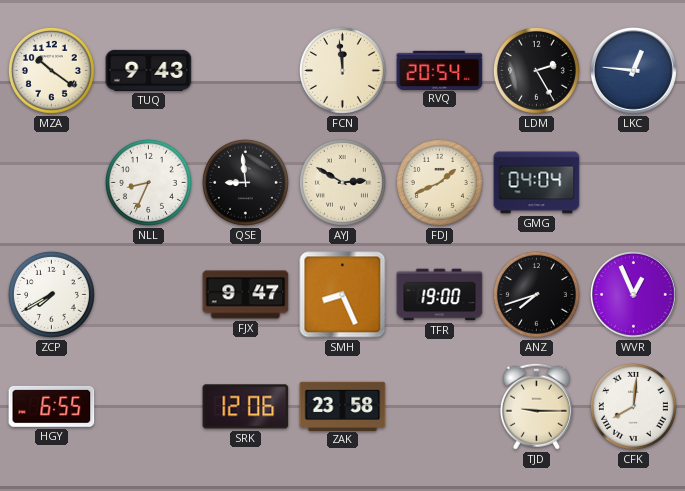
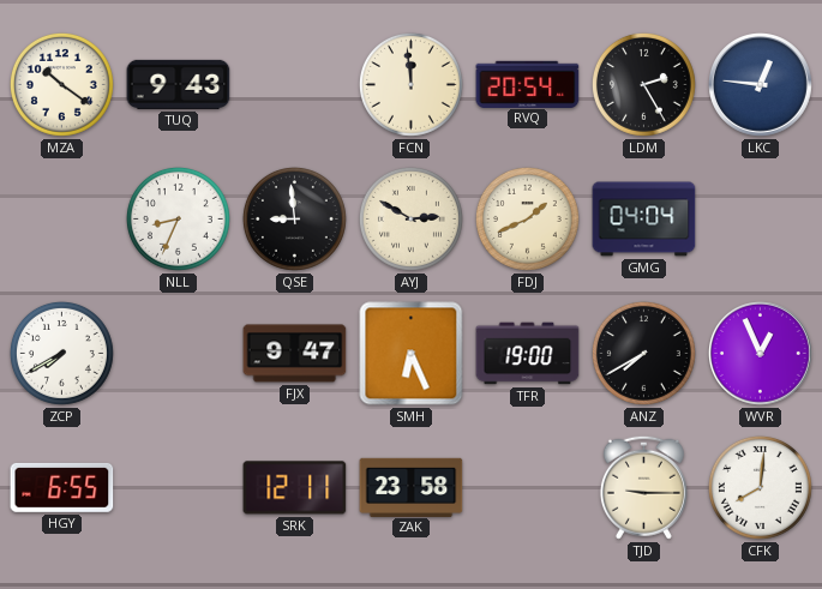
SMH: 8:26 -> 6:26 (412, 354)
ANZ: 7:42 -> 7:40 (643, 353)
SRK: 12:06 -> 12:11 (295, 488)
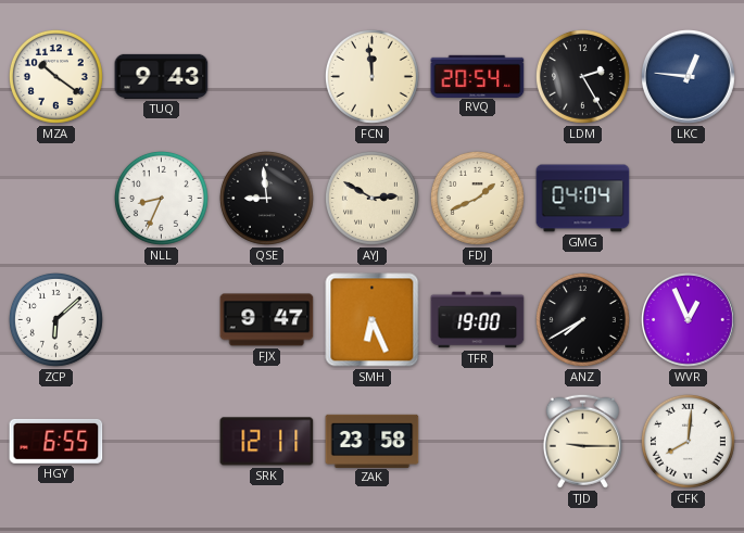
ZCP: 7:40 -> 6:08 (55, 319)
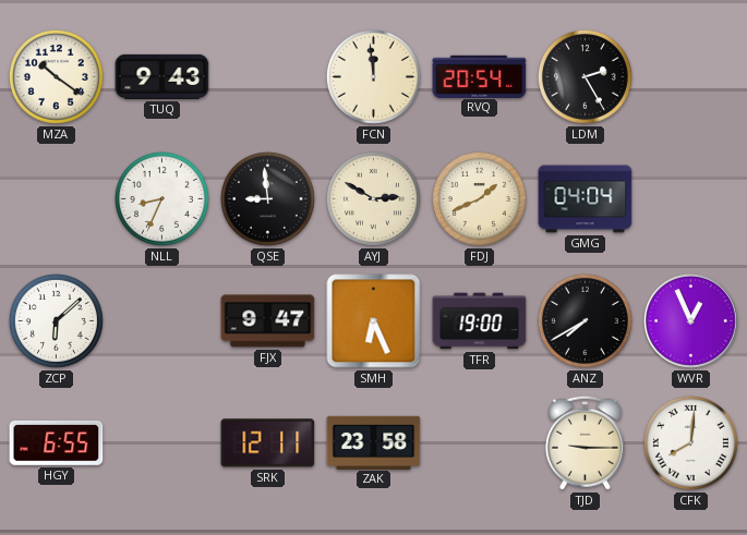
LKC: 12:46 -> none (689, 77)
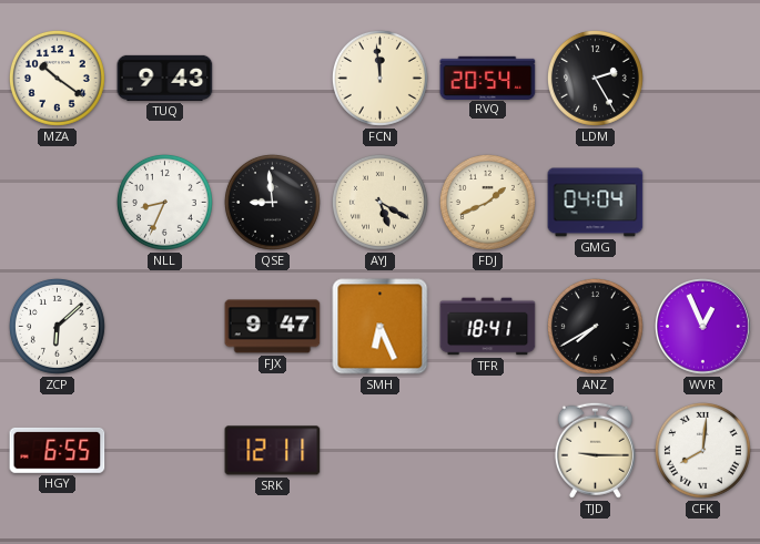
AYJ: 2:50 -> 5:20 (379, 202)
TFR: 19:00 -> 18:41 (488, 327)
ZAK: 23:58 -> none (374, 442)
